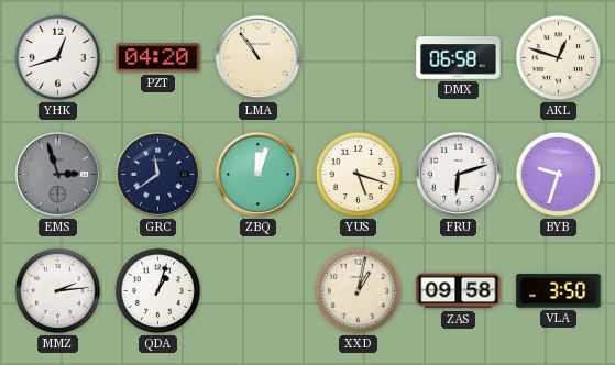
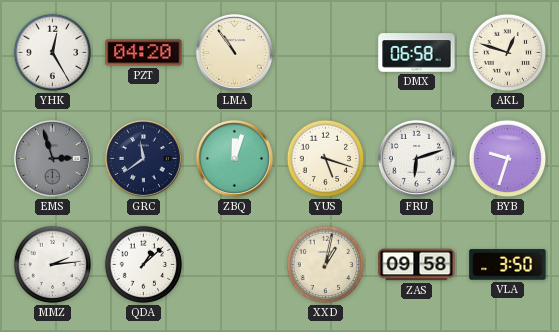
YHK: 12:42 -> 12:25 (53, 53)
QDA: 1:03 -> 1:08 (144, 265)
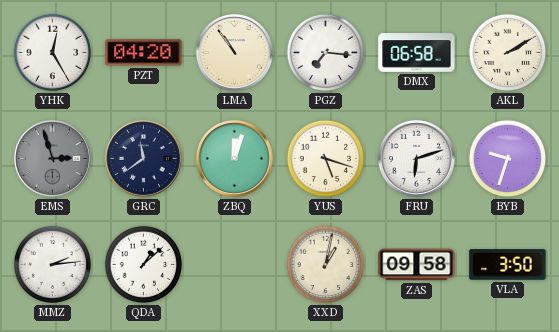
PGZ: none -> 7:16 (326, 53)
AKL: 12:48 -> 2:10 (508, 53)
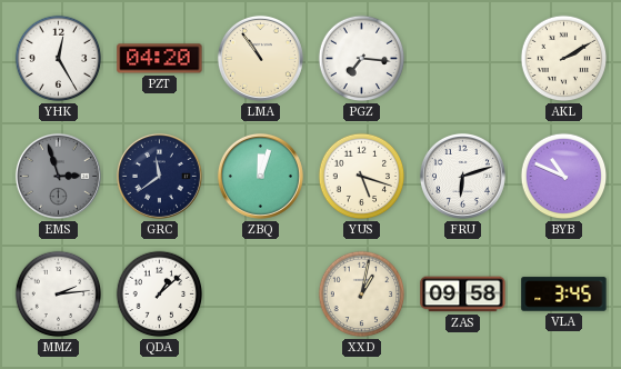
DMX: 06:58 -> none (417, 53)
BYB: 9:33 -> 10:49 (564, 177)
VLA: 3:50 -> 3:45 (564, 295)
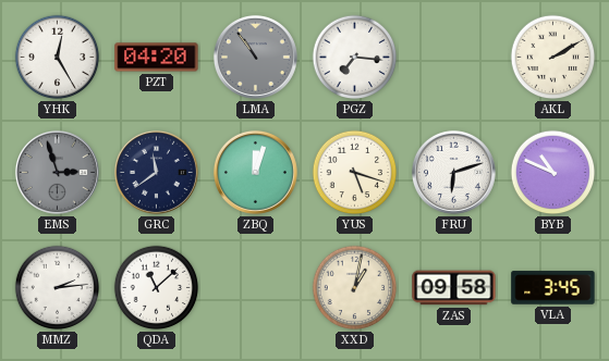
LMA dial: cream -> grey (255, 57)
QDA: 1:08 -> 11:08 (157, 288)
